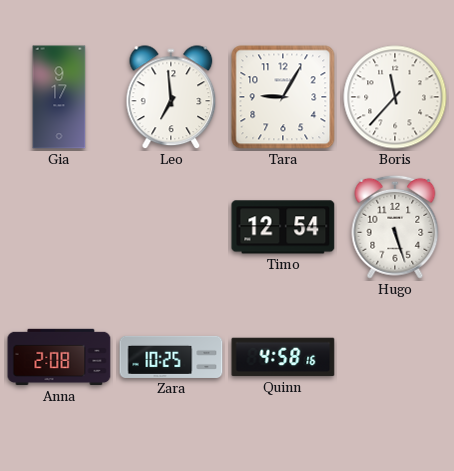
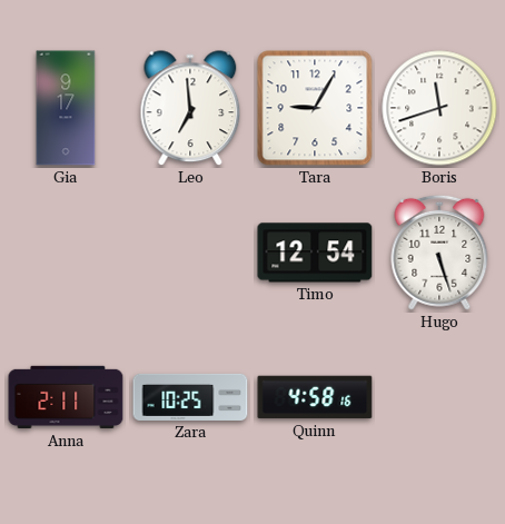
Boris: 11:37 -> 11:42 (439, 108)
Anna: 2:08 -> 2:11 (66, 397)
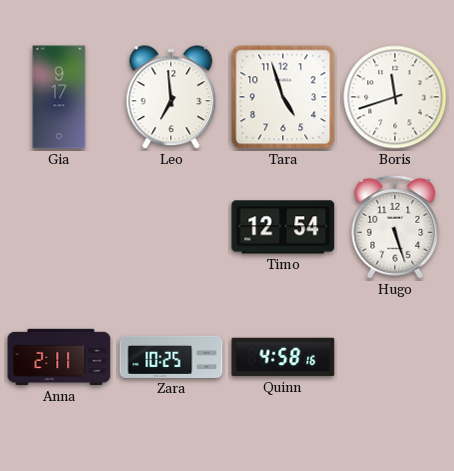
Tara: 9:05 -> 4:57 (283, 97)
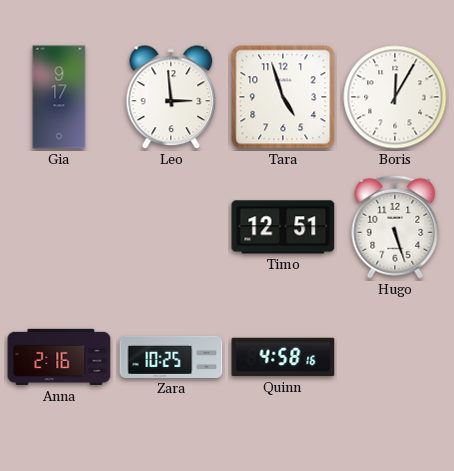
Leo: 6:59 -> 2:59 (171, 98)
Boris: 11:42 -> 12:05 (395, 97)
Timo: 12:54 -> 12:51 (283, 227)
Anna: 2:11 -> 2:16 (59, 357)
